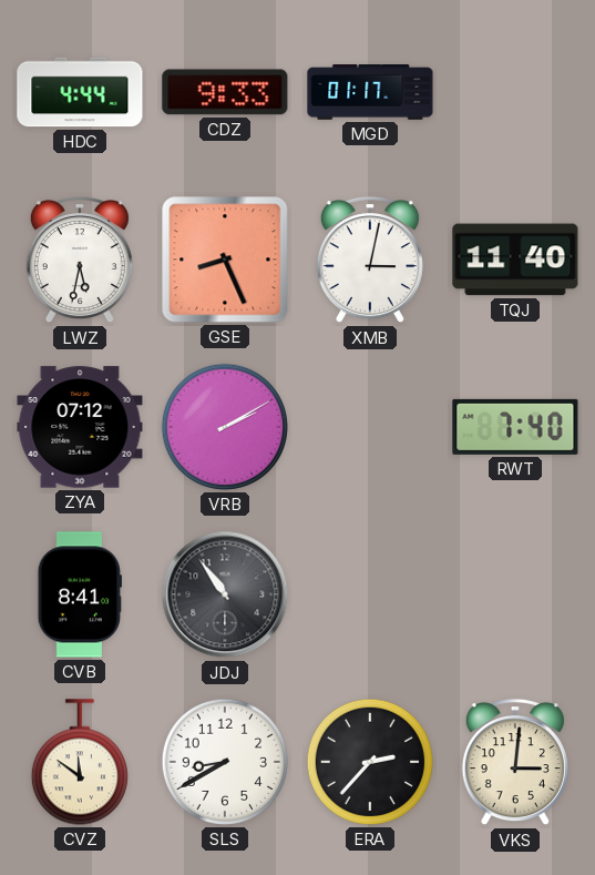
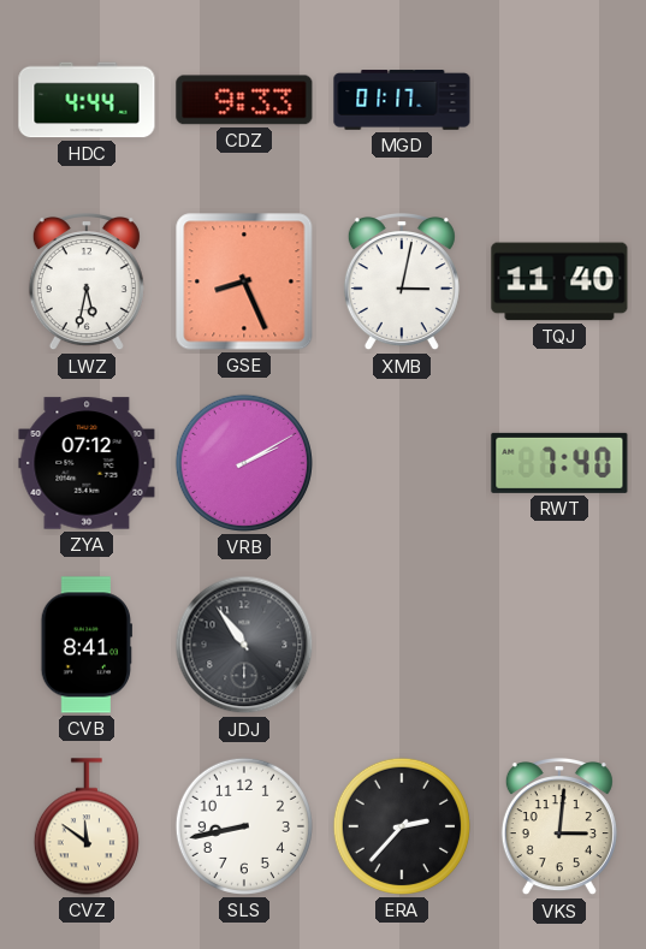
SLS: 8:40 -> 8:43 (244, 826)
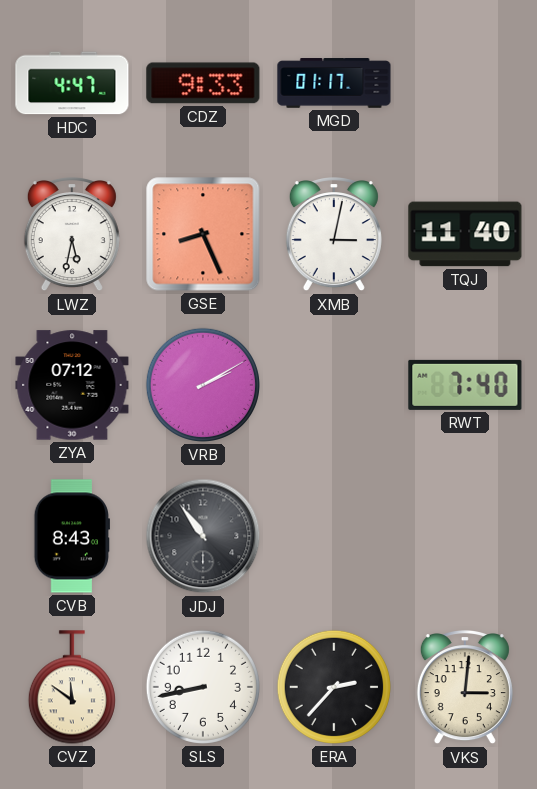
HDC: 4:44 -> 4:47 (72, 83)
CVB: 8:41 -> 8:43 (72, 536)
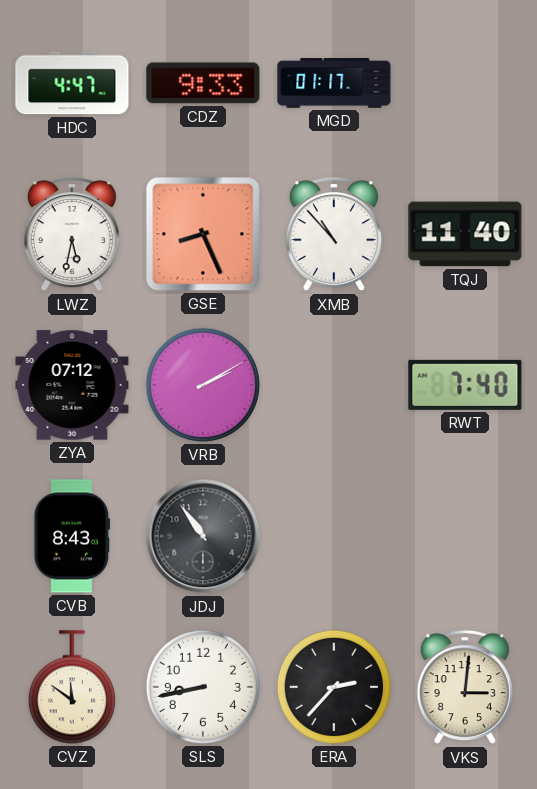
XMB: 3:02 -> 10:53 (334, 235)
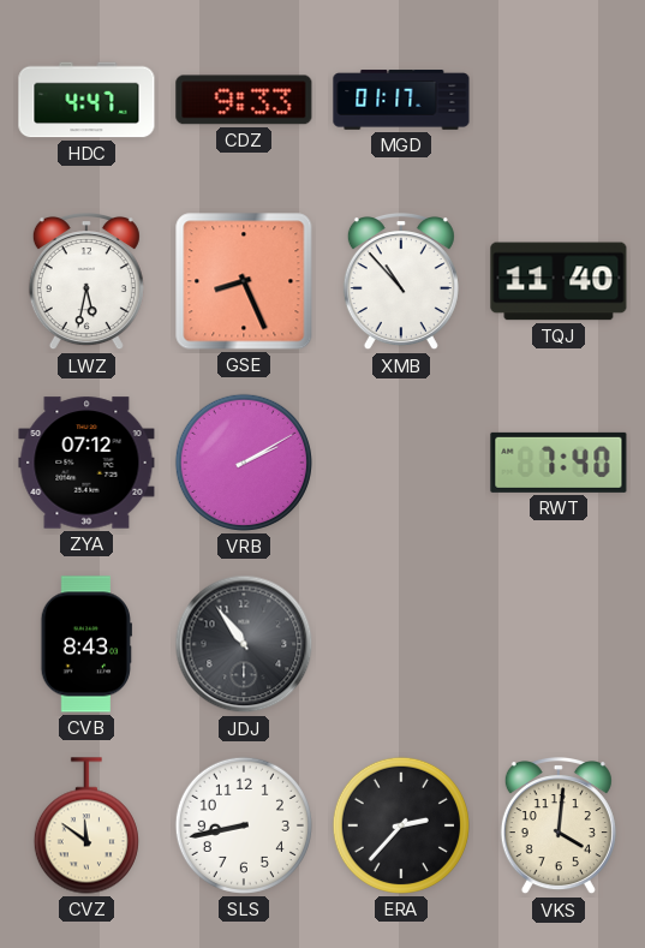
VKS: 3:01 -> 4:01 (559, 827)
